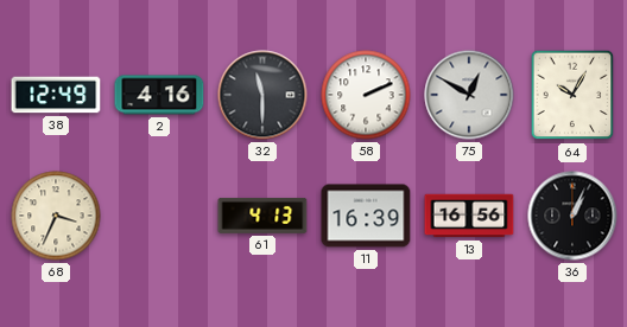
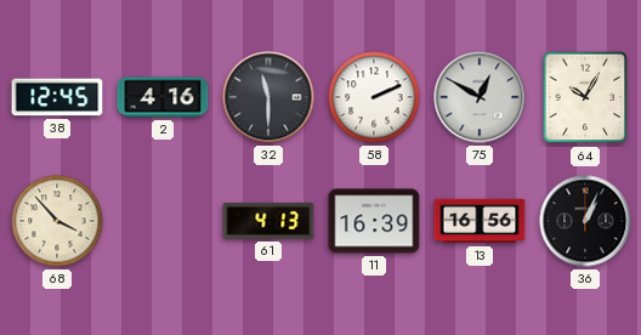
38: 12:49 -> 12:45 (57, 97)
68: 3:34 -> 3:53 (57, 221)
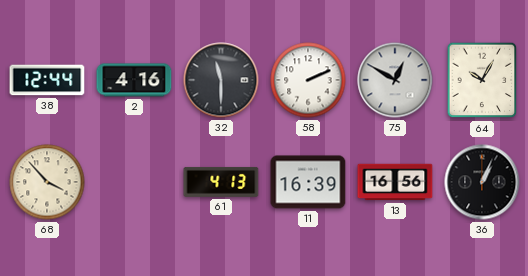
38: 12:45 -> 12:44 (47, 80)
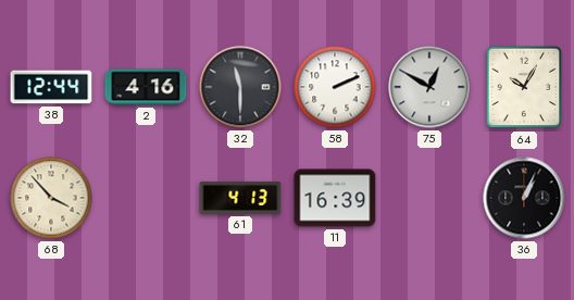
13: 16:56 -> none (395, 182)
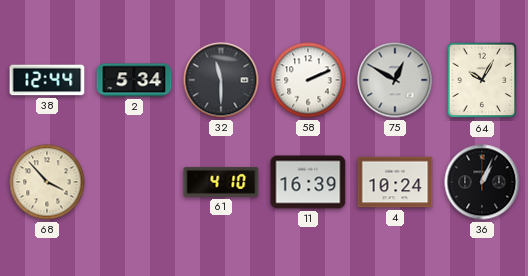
2: 4:16 -> 5:34 (134, 80)
61: 4:13 -> 4:10 (221, 182)
4: none -> 10:24 (395, 182)
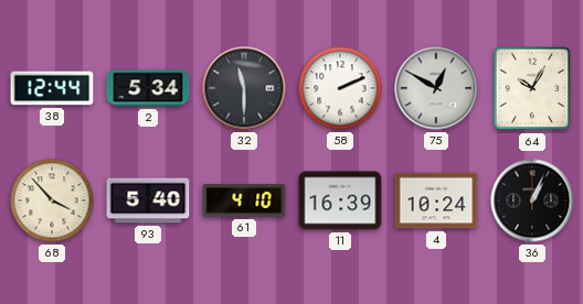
93: none -> 5:40 (148, 200)
